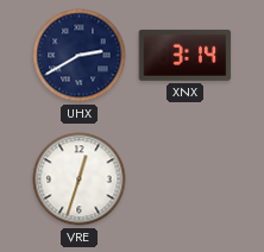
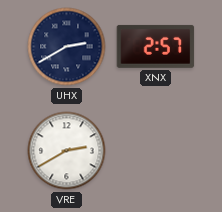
XNX: 3:14 -> 2:57 (156, 46)
VRE: 12:33 -> 2:40 (67, 151)
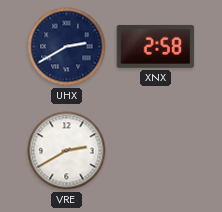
XNX: 2:57 -> 2:58 (156, 46)
